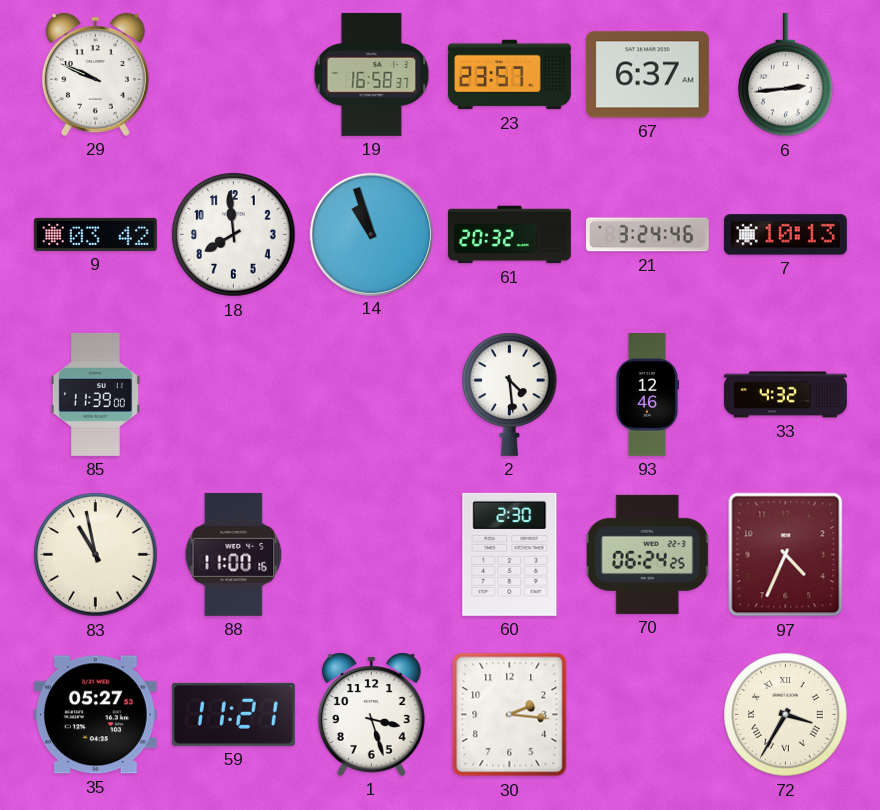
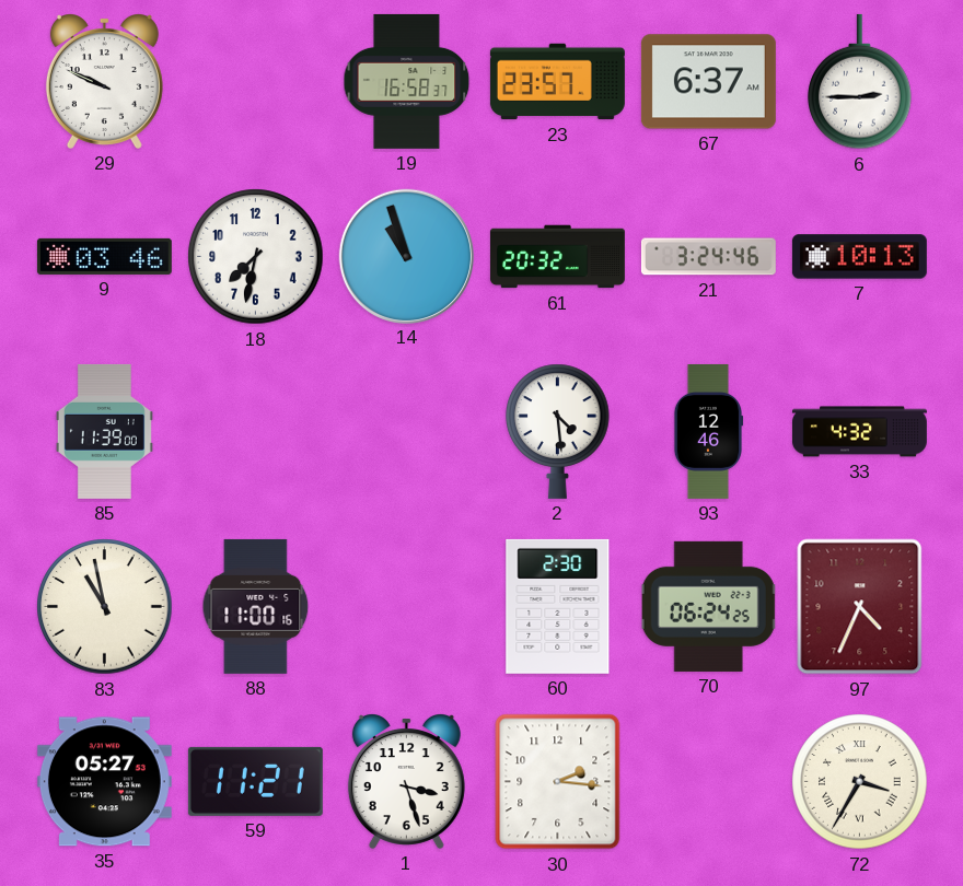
6: 2:44 -> 2:45 (860, 82)
9: 03:42 -> 03:46 (104, 256)
18: 7:59 -> 7:32 (256, 257)
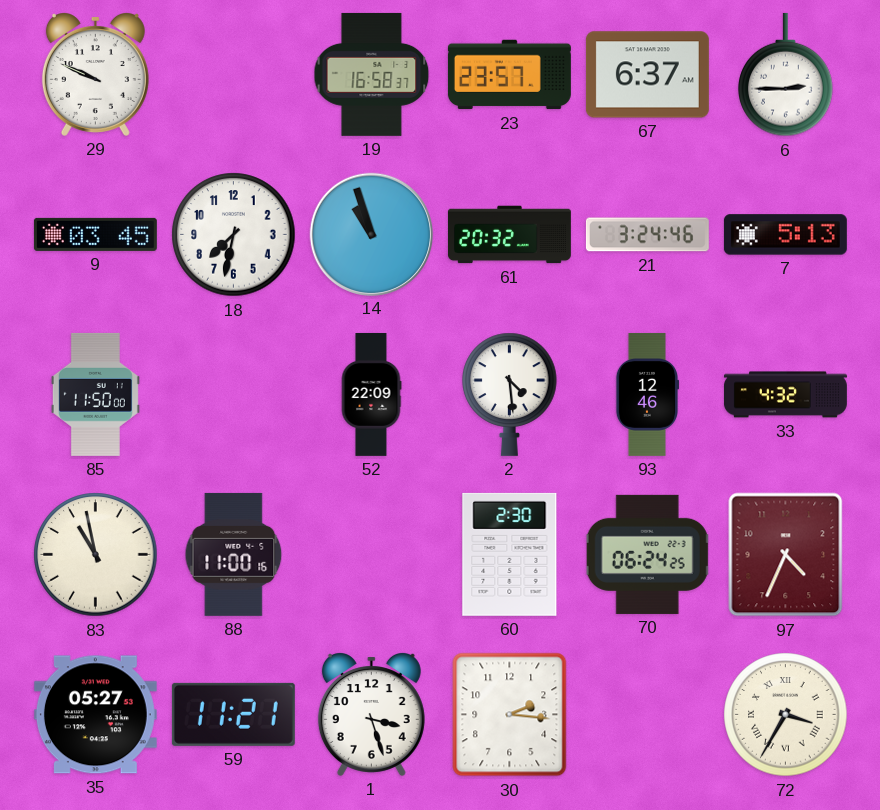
9: 03:46 -> 03:45 (95, 234)
7: 10:13 -> 5:13 (785, 235)
85: 11:39 -> 11:50 (95, 394)
52: none -> 22:09 (371, 394)
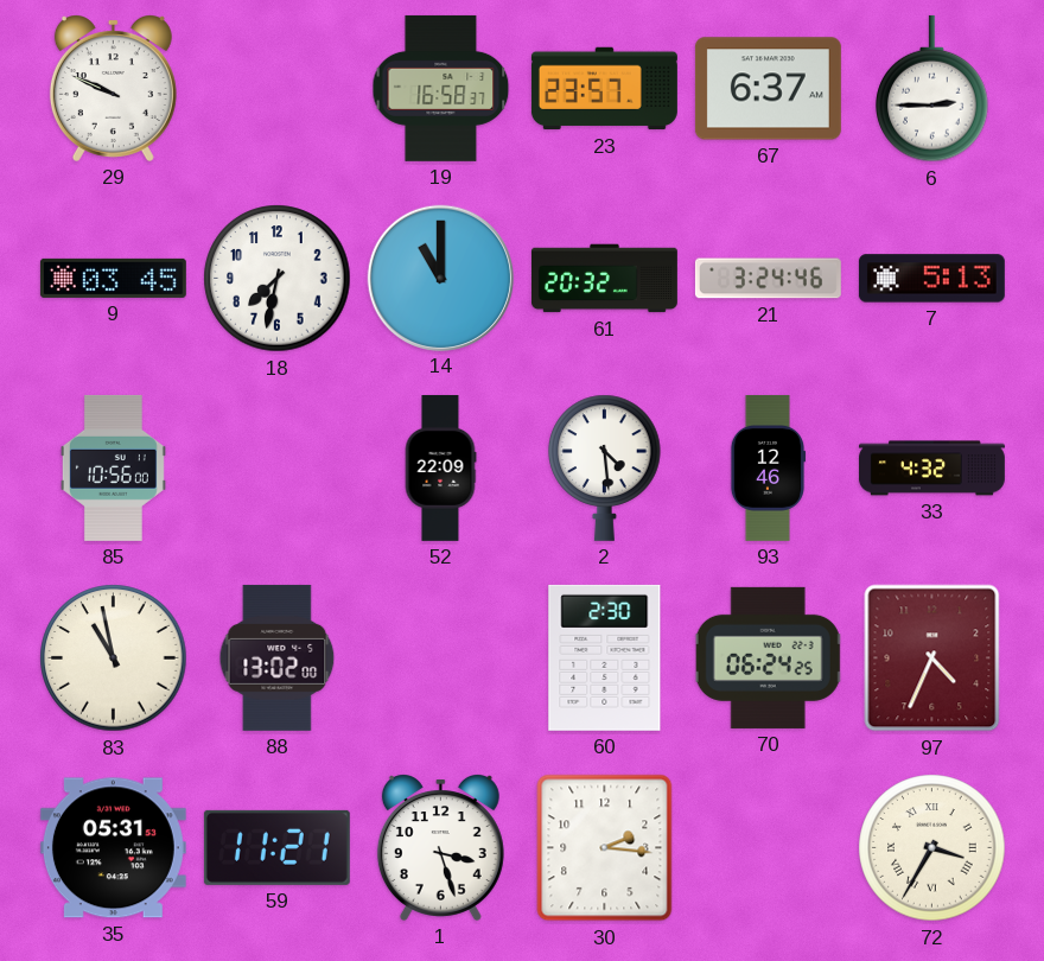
14: 10:57 -> 11:00 (440, 278)
85: 11:50 -> 10:56 (113, 467)
88: 11:00 -> 13:02 (278, 657)
35: 05:27 -> 05:31 (113, 848)
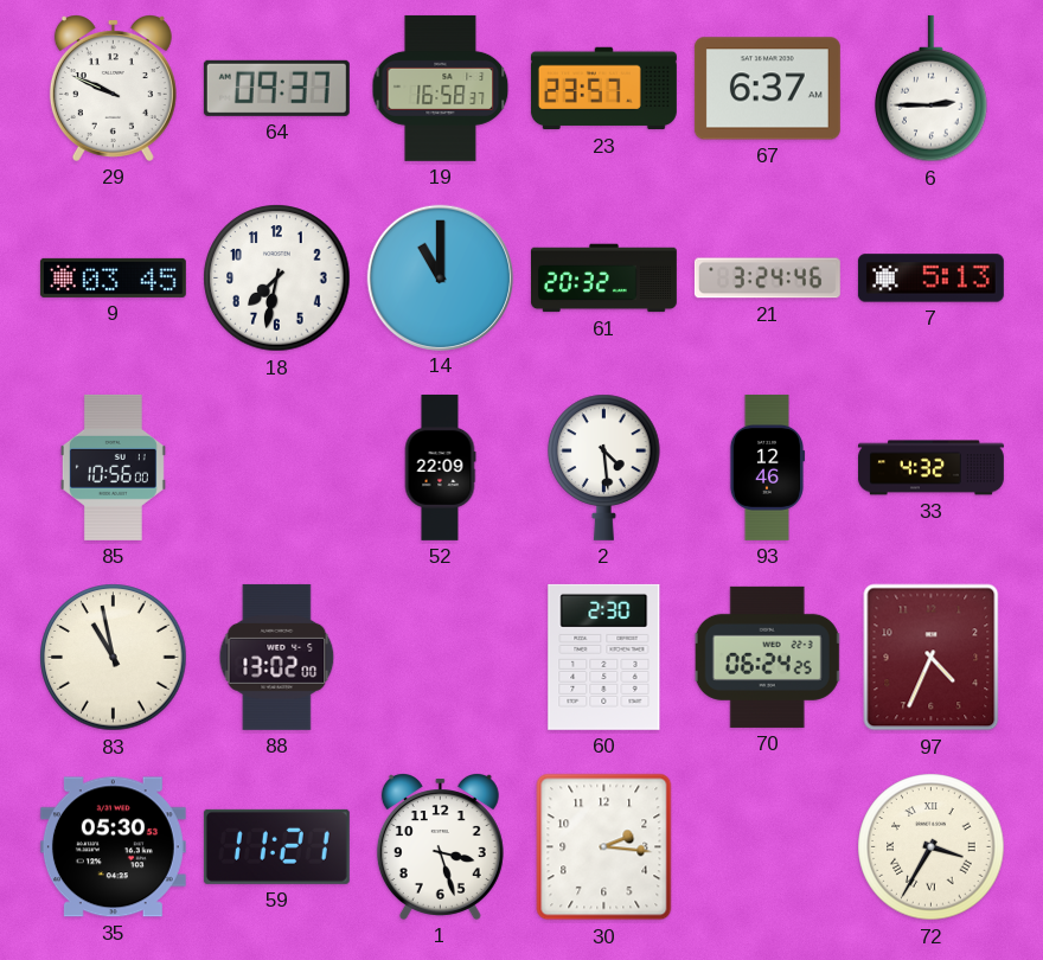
64: none -> 09:37 (276, 88)
35: 05:31 -> 05:30 (113, 847)
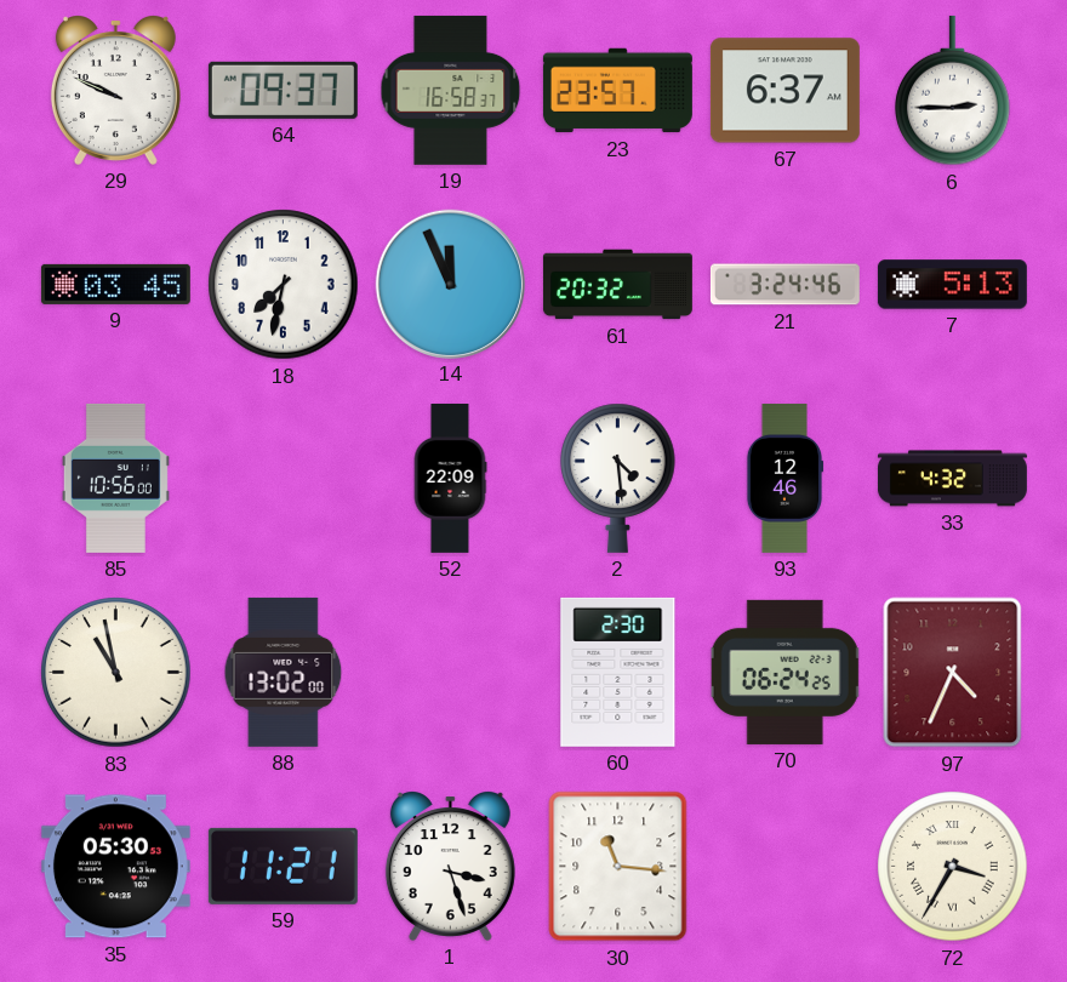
14: 11:00 -> 11:56 (450, 284)
30: 2:16 -> 11:16 (618, 867)
